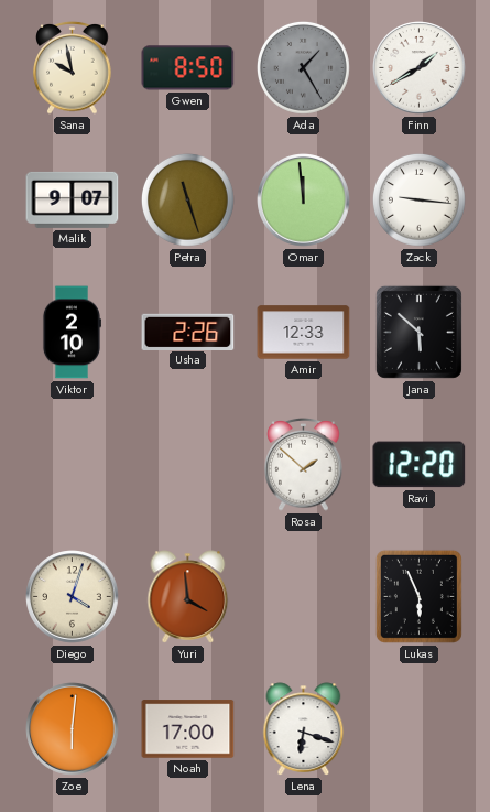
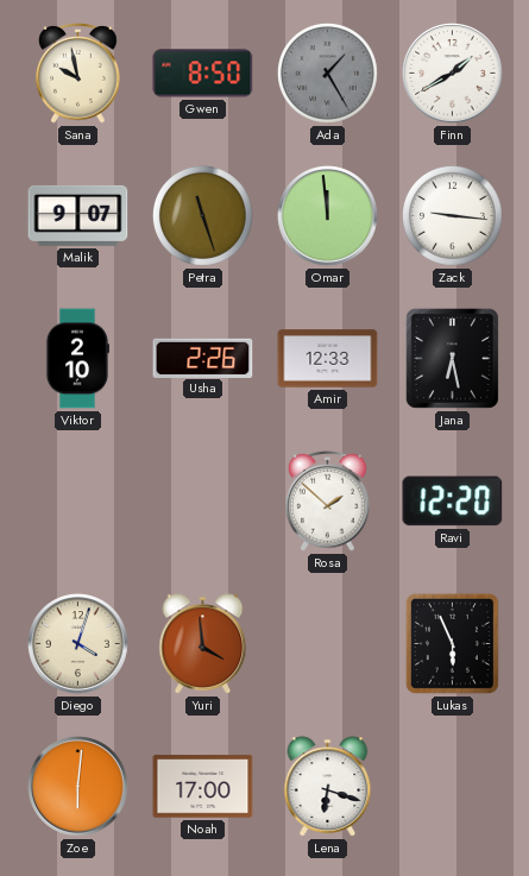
Jana: 5:52 -> 6:28 (452, 358)
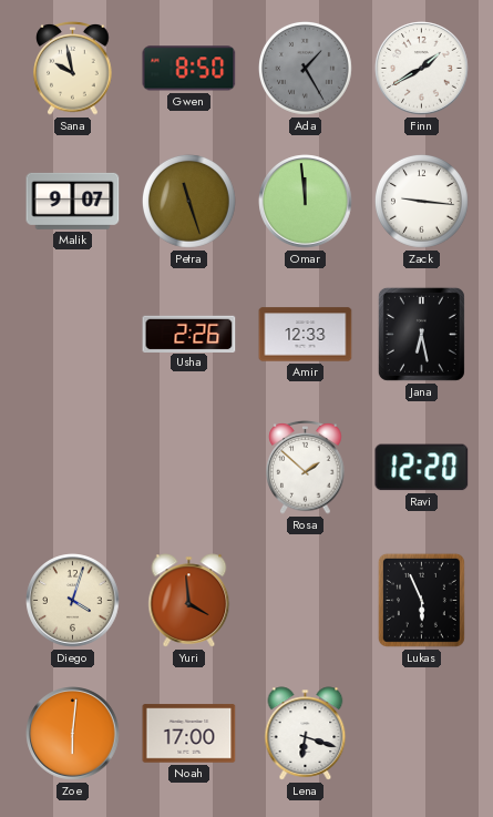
Viktor: 2:10 -> none (77, 359)
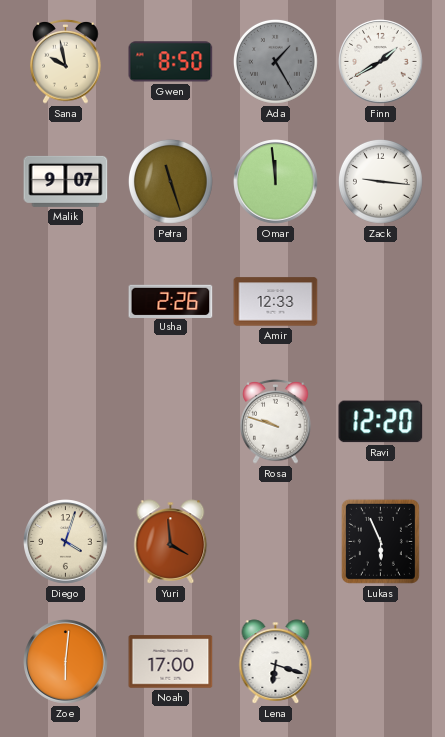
Jana: 6:28 -> none (421, 334)
Rosa: 1:52 -> 9:48 (276, 422)
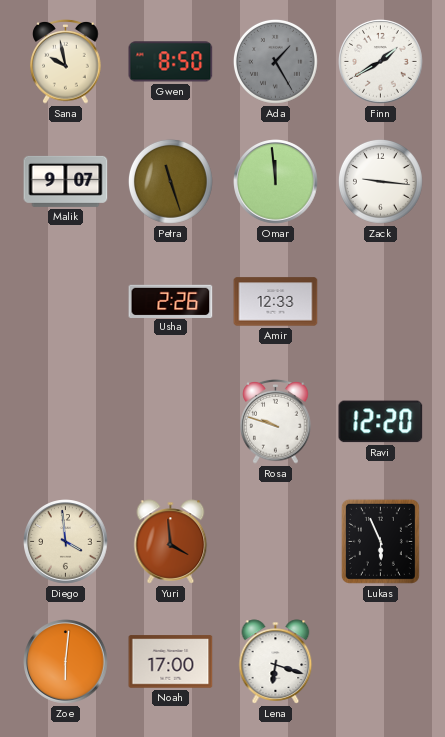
Diego: 4:03 -> 3:59 (66, 542)
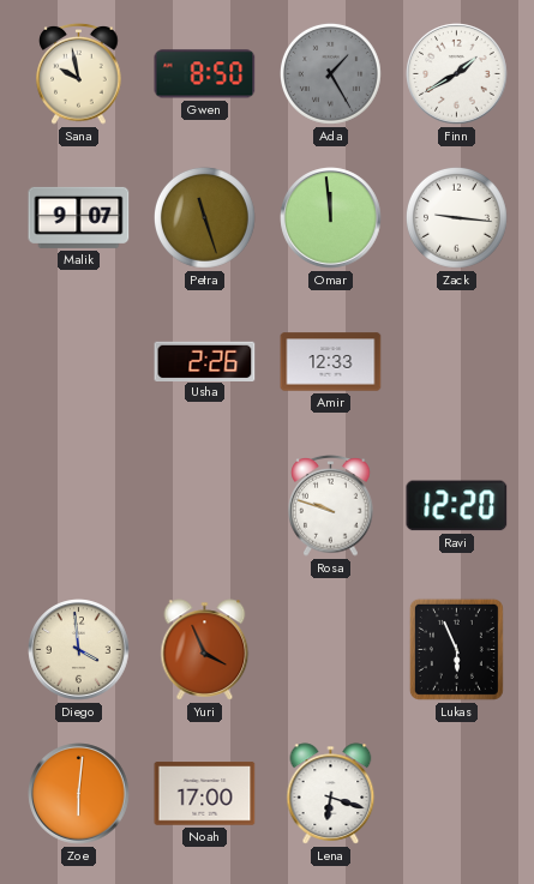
Yuri: 3:59 -> 3:56 (205, 650)
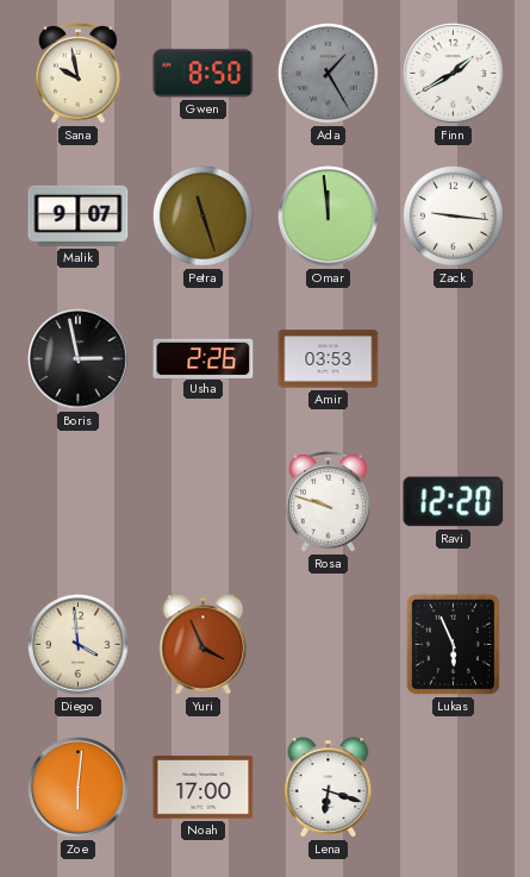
Boris: none -> 2:58 (79, 359)
Amir: 12:33 -> 03:53 (329, 359)
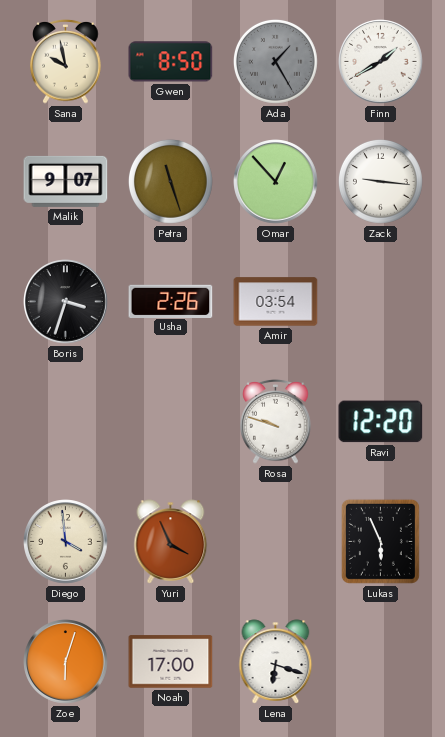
Omar: 11:59 -> 12:53 (276, 182)
Boris: 2:58 -> 3:33 (66, 302)
Amir: 03:53 -> 03:54 (276, 302)
Zoe: 6:01 -> 6:03 (66, 662)
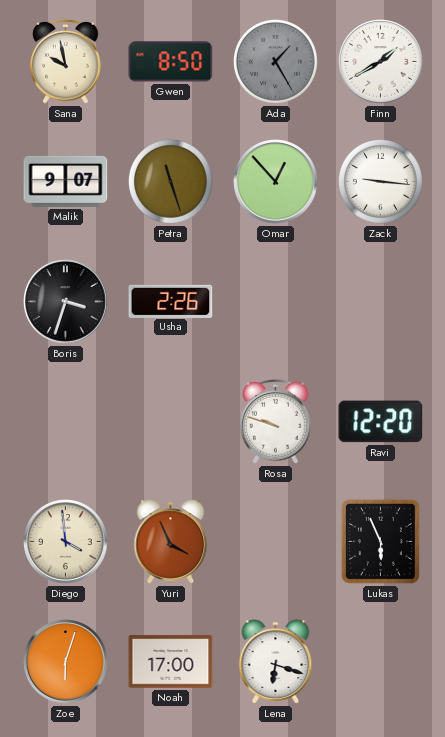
Amir: 03:54 -> none (276, 302)
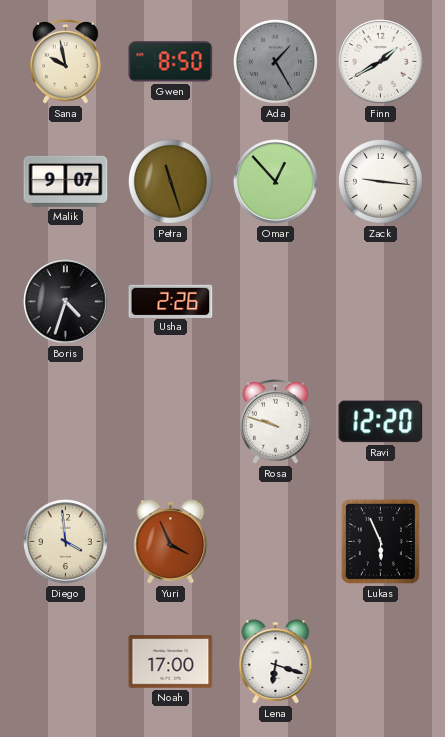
Boris: 3:33 -> 4:33 (66, 302)
Zoe: 6:03 -> none (66, 662)
